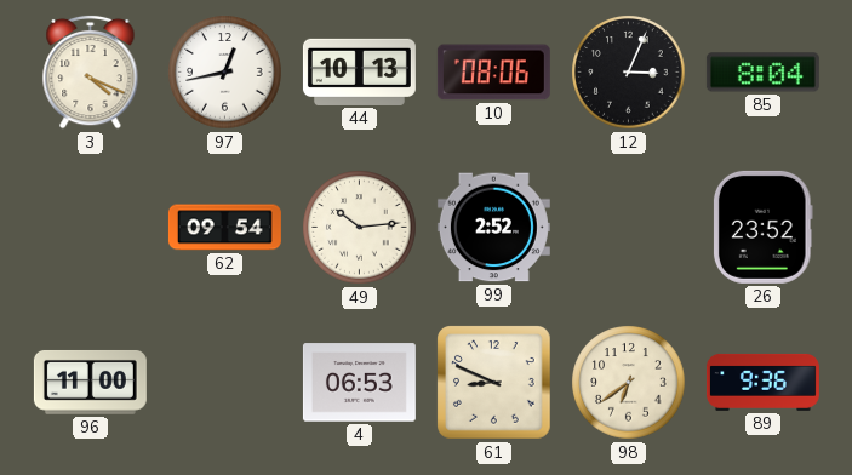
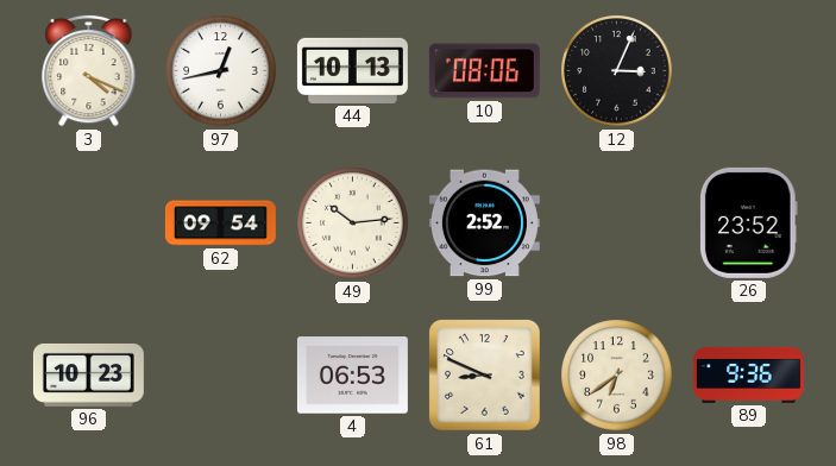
85: 8:04 -> none (762, 73)
96: 11:00 -> 10:23 (88, 374)
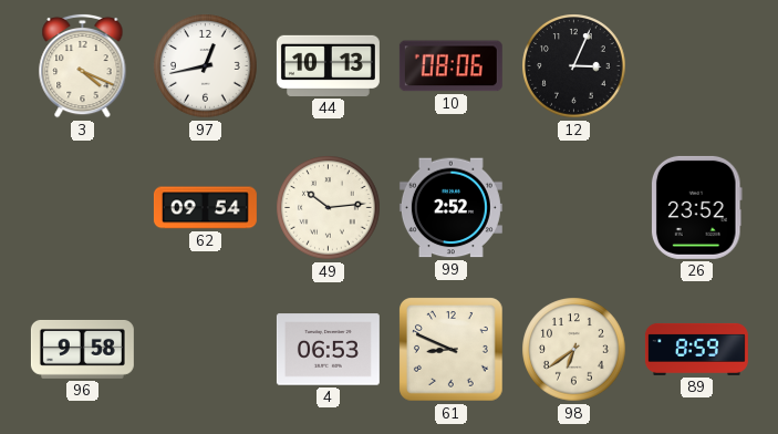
96: 10:23 -> 9:58 (82, 349)
89: 9:36 -> 8:59 (696, 349)
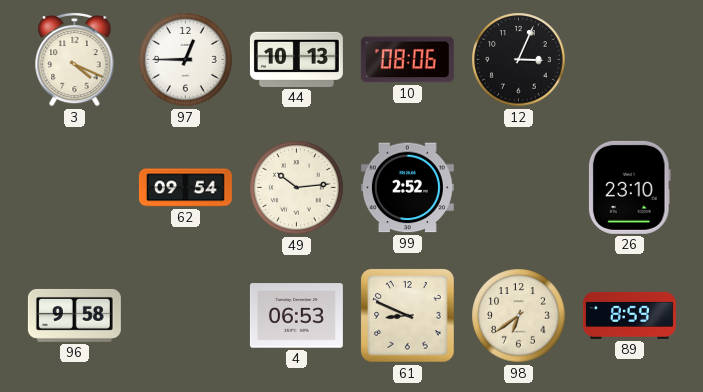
97: 12:43 -> 12:45 (186, 60)
26: 23:52 -> 23:10 (629, 187)
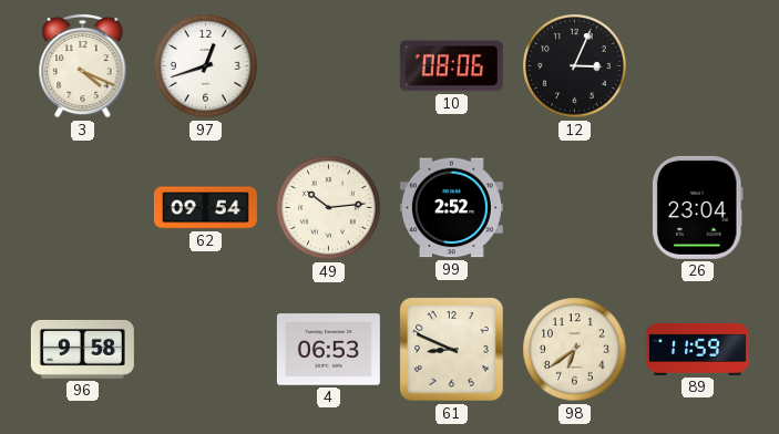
97: 12:45 -> 12:42 (206, 66)
44: 10:13 -> none (296, 59)
26: 23:10 -> 23:04 (697, 207)
89: 8:59 -> 11:59 (697, 349)
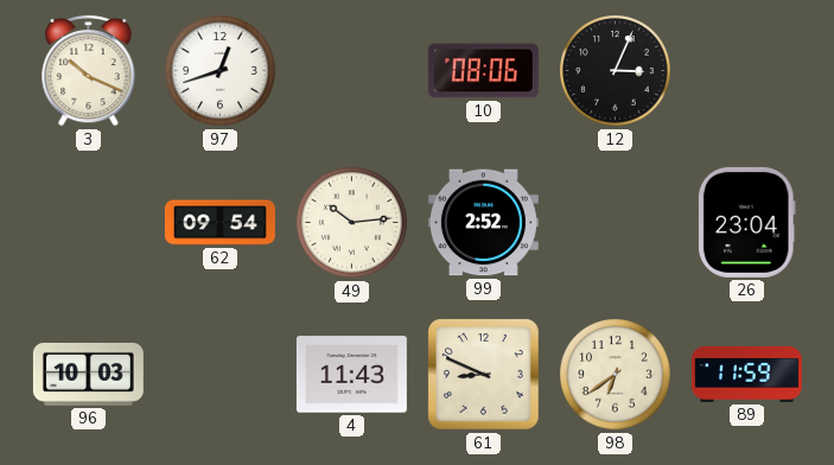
3: 4:19 -> 10:19 (89, 70)
96: 9:58 -> 10:03 (88, 374)
4: 06:53 -> 11:43 (351, 375)
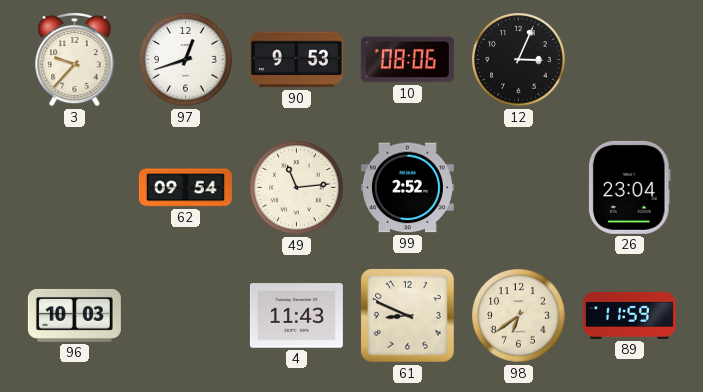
3: 10:19 -> 9:37 (75, 59)
90: none -> 9:53 (296, 60)
49: 10:14 -> 11:14 (297, 188)
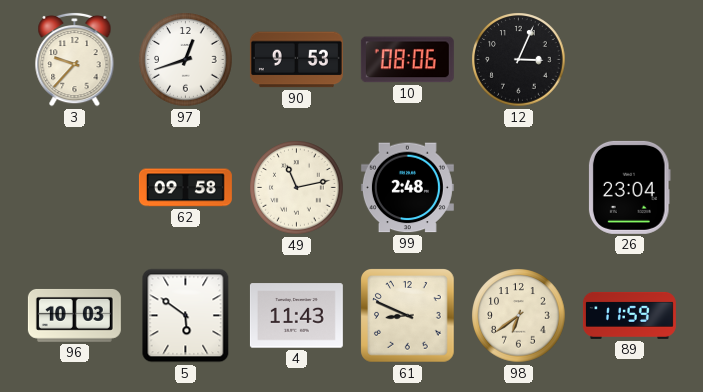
62: 09:54 -> 09:58 (185, 188)
49: 11:14 -> 11:13 (297, 188)
99: 2:52 -> 2:48 (407, 188)
5: none -> 5:51 (186, 316)
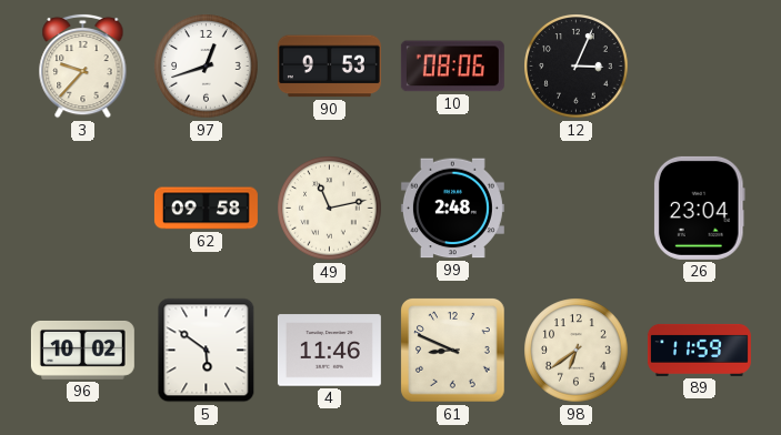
96: 10:03 -> 10:02 (82, 350)
4: 11:43 -> 11:46 (329, 351)
